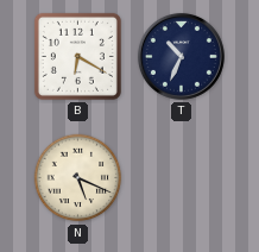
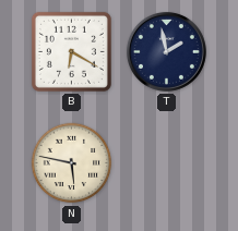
T: 10:34 -> 1:58 (166, 51)
N: 5:19 -> 5:47 (72, 163)
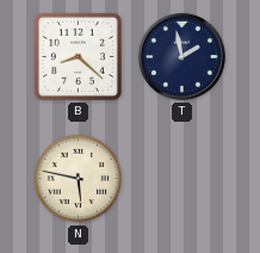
B: 6:20 -> 8:22 (78, 56)
